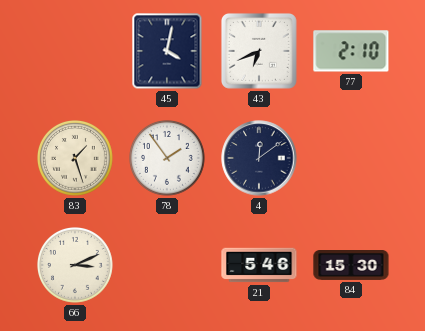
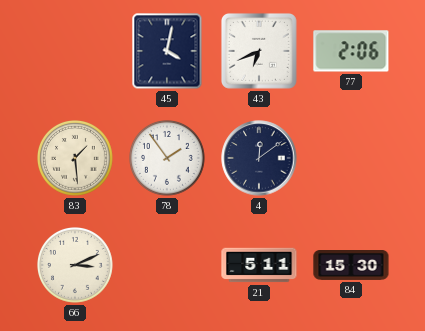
77: 2:10 -> 2:06 (351, 51)
83: 1:27 -> 1:29 (76, 159)
21: 5:46 -> 5:11 (259, 265)
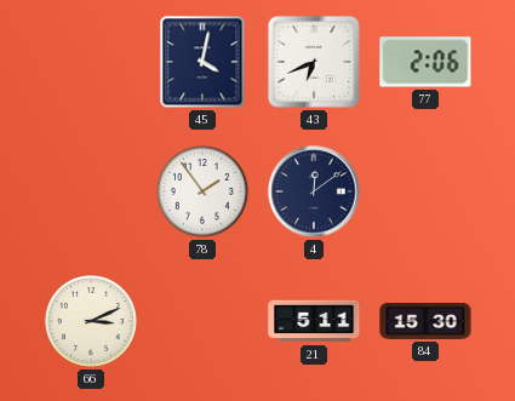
83: 1:29 -> none (76, 159)
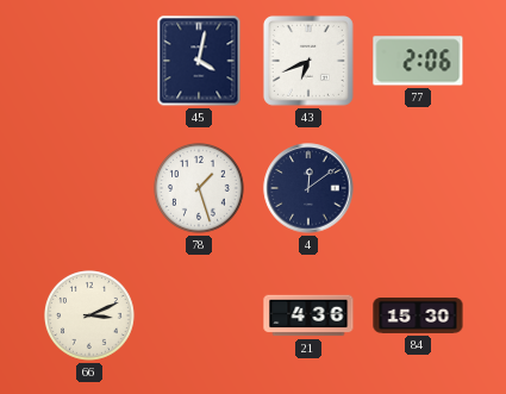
78: 1:54 -> 1:27 (200, 189)
21: 5:11 -> 4:36 (308, 315)
